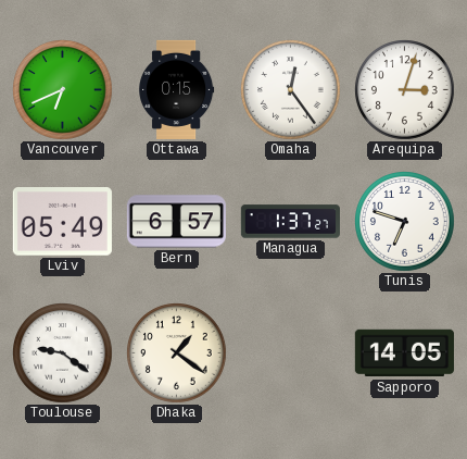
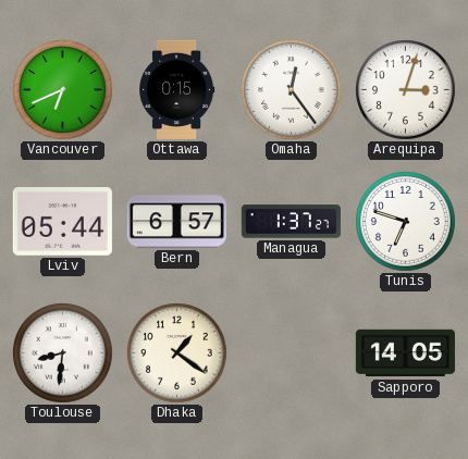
Lviv: 05:49 -> 05:44 (62, 222)
Toulouse: 9:21 -> 8:31 (63, 353)
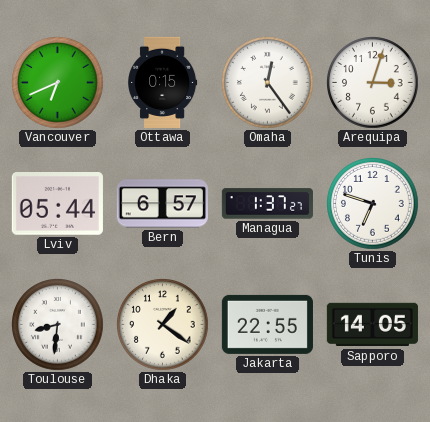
Jakarta: none -> 22:55 (267, 324)
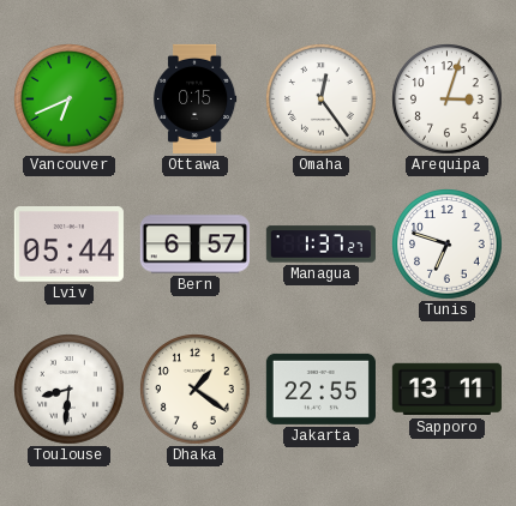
Sapporo: 14:05 -> 13:11 (446, 390)
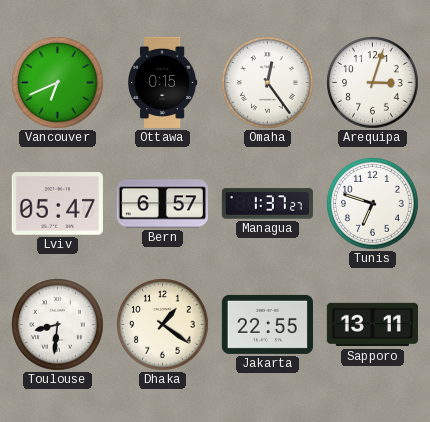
Lviv: 05:44 -> 05:47 (57, 204)
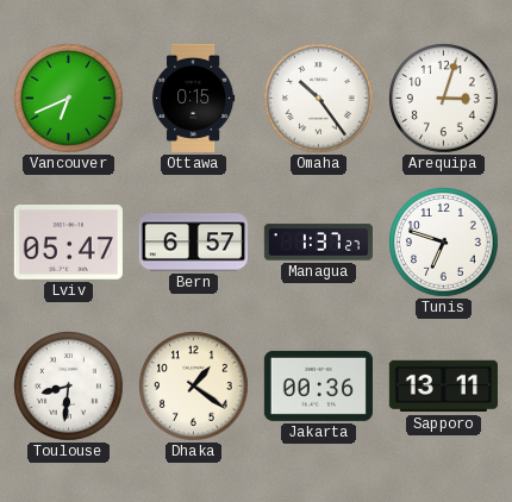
Omaha: 12:24 -> 10:24 (319, 99)
Jakarta: 22:55 -> 00:36 (318, 385)
